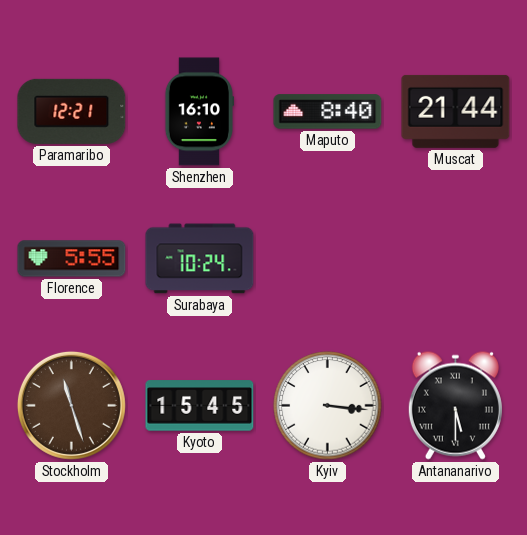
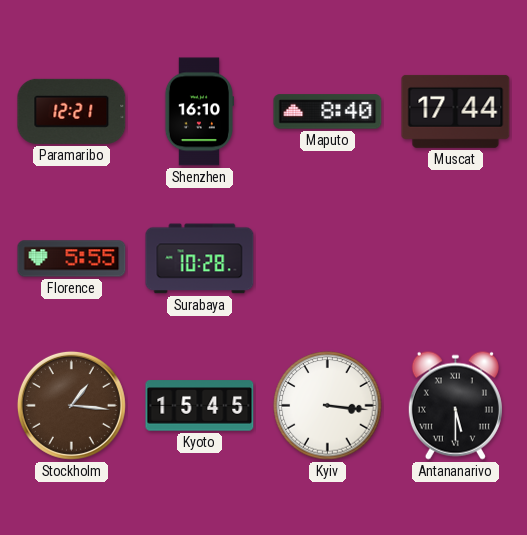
Muscat: 21:44 -> 17:44 (456, 111)
Surabaya: 10:24 -> 10:28 (200, 259)
Stockholm: 11:27 -> 1:16 (71, 405)
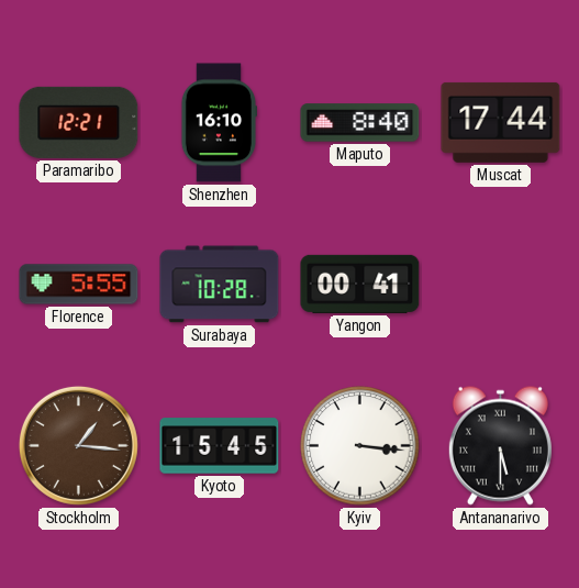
Yangon: none -> 00:41 (360, 284)
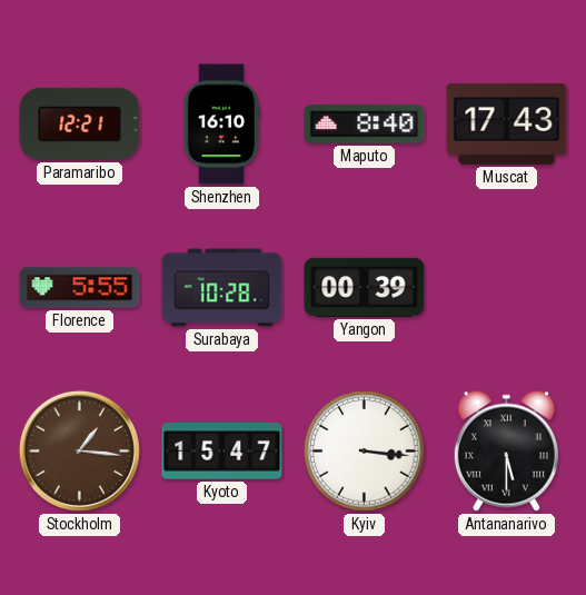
Muscat: 17:44 -> 17:43 (507, 123)
Yangon: 00:41 -> 00:39 (365, 287)
Kyoto: 15:45 -> 15:47 (222, 452)
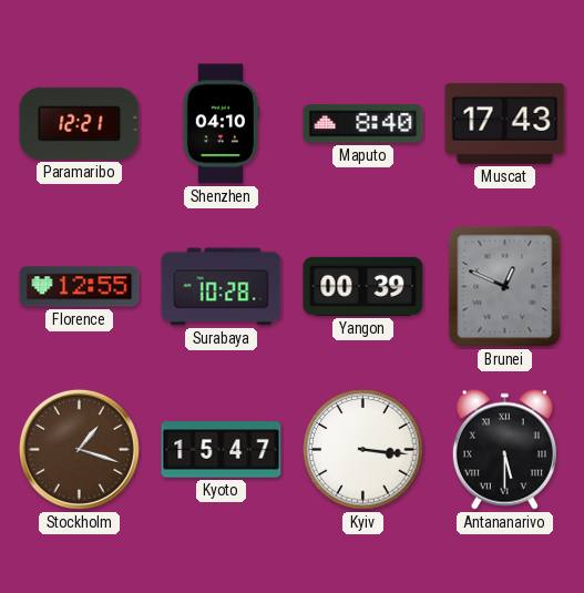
Shenzhen: 16:10 -> 04:10 (219, 124)
Florence: 5:55 -> 12:55 (80, 287)
Brunei: none -> 12:49 (505, 287)
Stockholm: 1:16 -> 1:18 (79, 449)
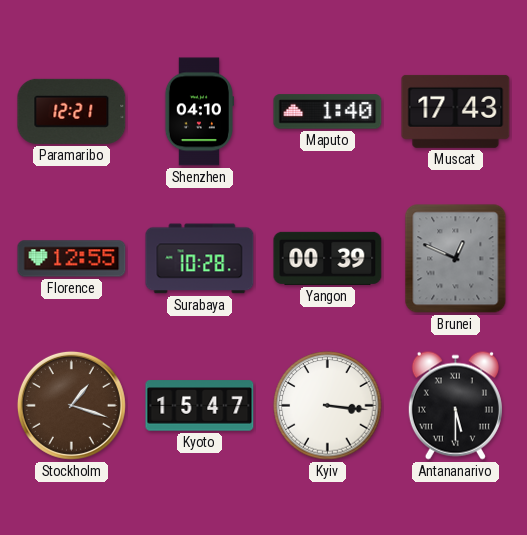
Maputo: 8:40 -> 1:40 (328, 112)
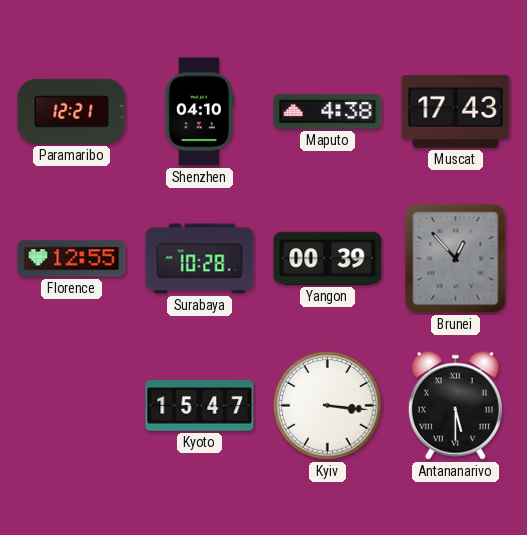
Maputo: 1:40 -> 4:38 (328, 112)
Brunei: 12:49 -> 12:53 (456, 259)
Stockholm: 1:18 -> none (71, 405)
